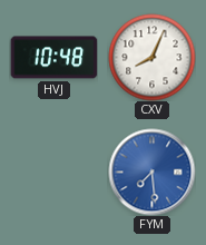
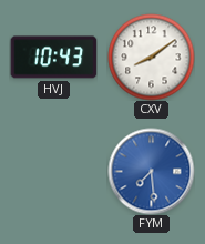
HVJ: 10:48 -> 10:43 (53, 58)
CXV: 8:04 -> 8:09 (151, 57)
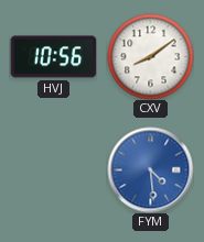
HVJ: 10:43 -> 10:56 (53, 57)
FYM: 7:29 -> 4:29 (150, 169)
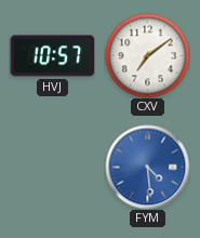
HVJ: 10:56 -> 10:57 (52, 56)
CXV: 8:09 -> 7:09 (147, 55)
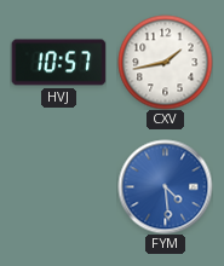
CXV: 7:09 -> 1:43 (165, 62)
